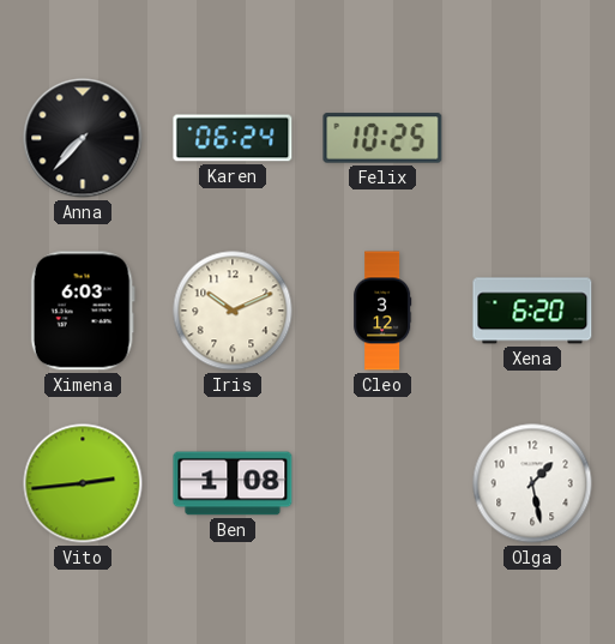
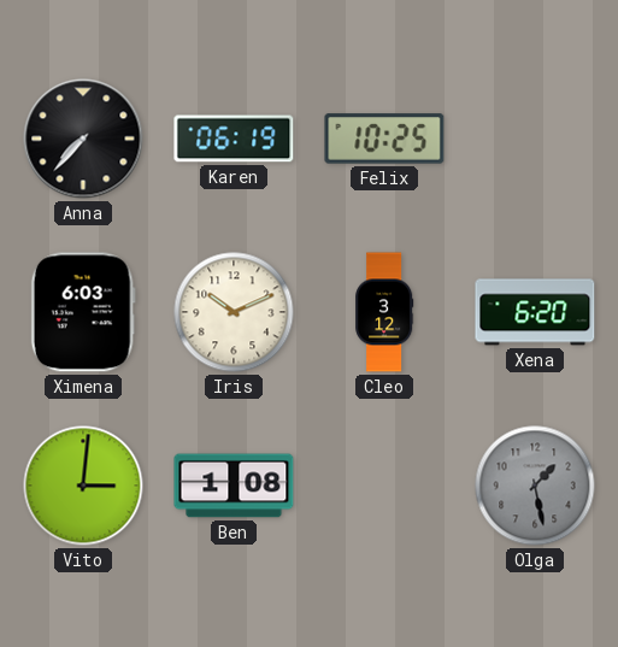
Karen: 06:24 -> 06:19 (234, 139)
Vito: 2:44 -> 3:01 (83, 486)
Olga dial: white -> grey (535, 486)
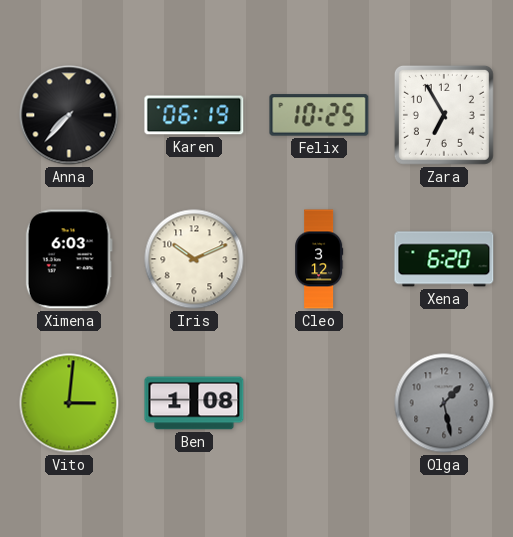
Zara: none -> 6:55 (444, 115)
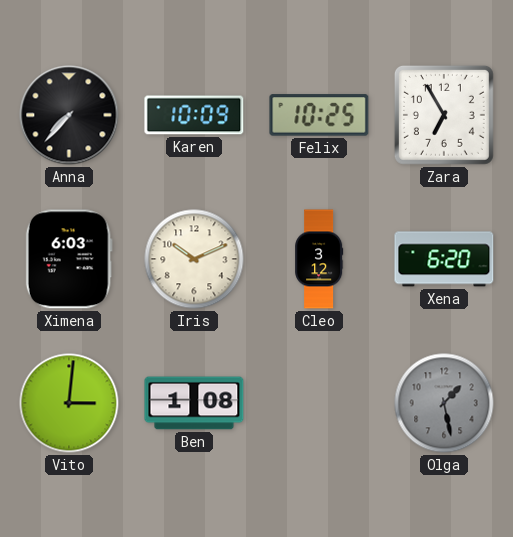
Karen: 06:19 -> 10:09 (194, 115)
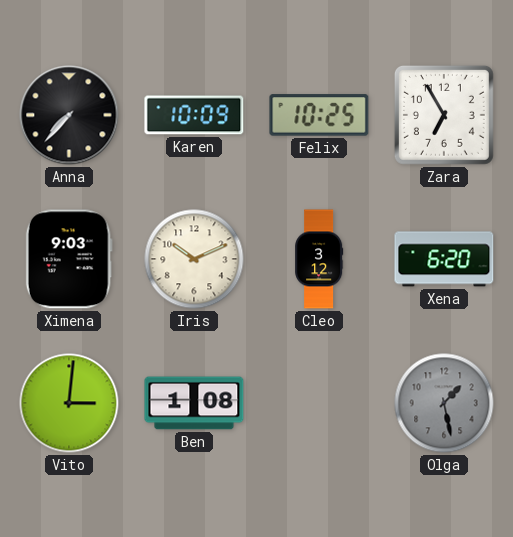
Ximena: 6:03 -> 9:03 (69, 259)
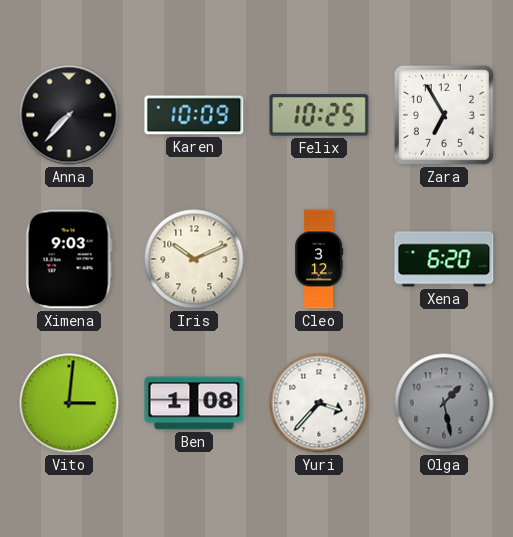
Yuri: none -> 3:37 (319, 403)
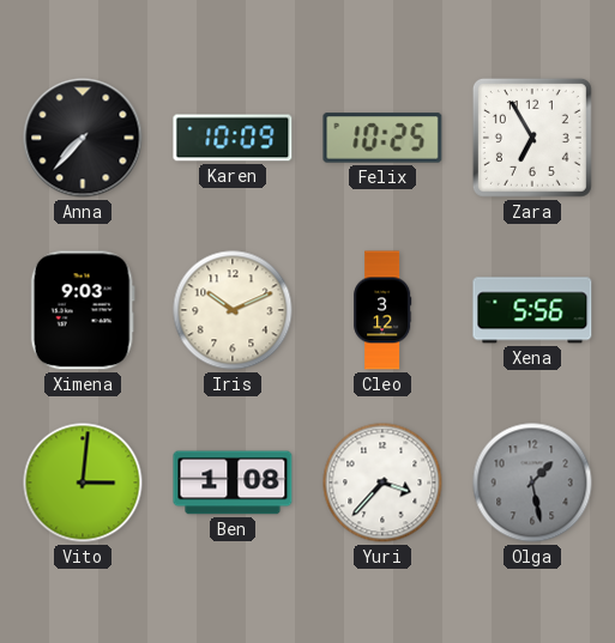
Xena: 6:20 -> 5:56 (532, 310)
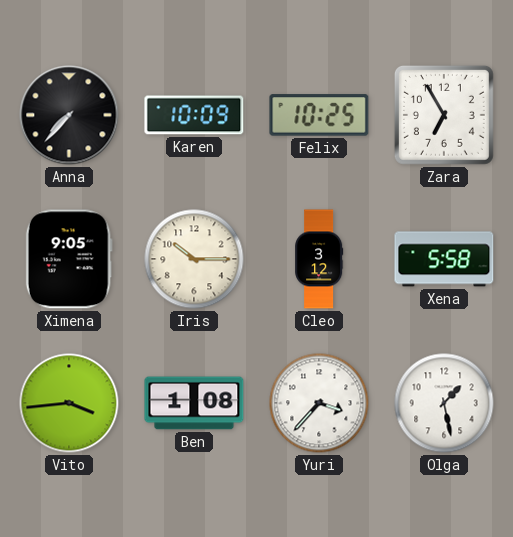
Ximena: 9:03 -> 9:05 (69, 259)
Iris: 10:11 -> 10:15 (194, 259)
Xena: 5:56 -> 5:58 (444, 259)
Vito: 3:01 -> 3:44 (69, 403)
Olga dial: grey -> white (444, 403)
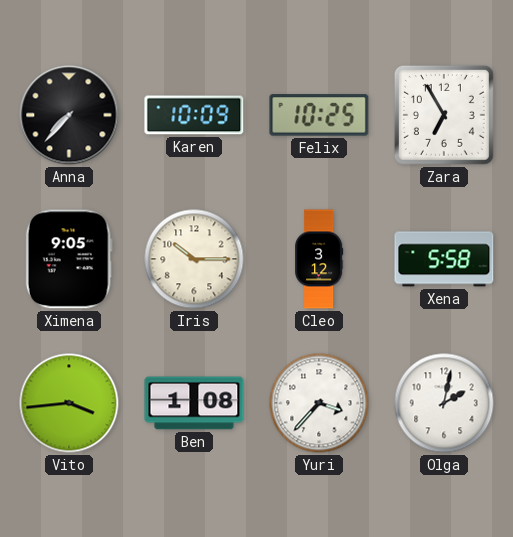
Olga: 1:28 -> 2:02 (444, 403)
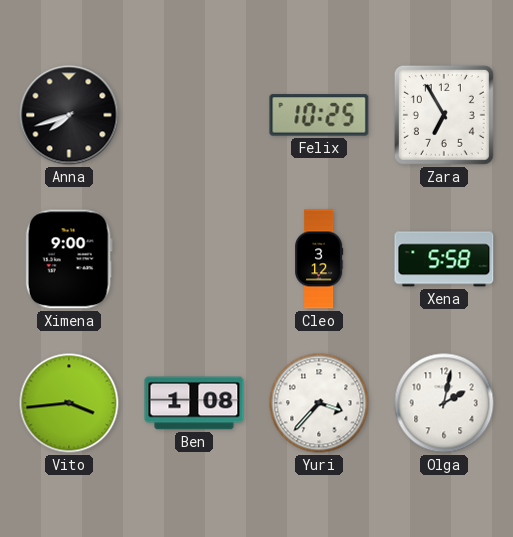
Anna: 7:37 -> 7:42 (69, 115)
Karen: 10:09 -> none (194, 115)
Ximena: 9:05 -> 9:00 (69, 259)
Iris: 10:15 -> none (194, 259)
